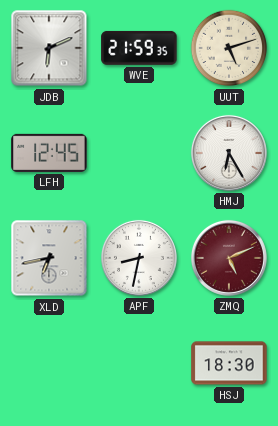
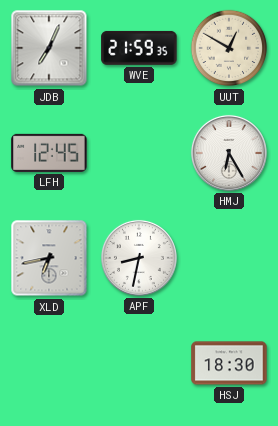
JDB: 6:11 -> 7:04 (49, 48)
UUT: 5:12 -> 12:50 (229, 48)
ZMQ: 5:11 -> none (229, 258)
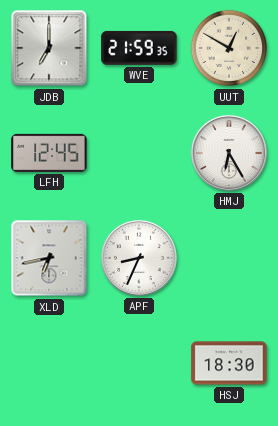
JDB: 7:04 -> 7:00 (49, 48)
APF: 8:32 -> 8:34 (139, 258)
